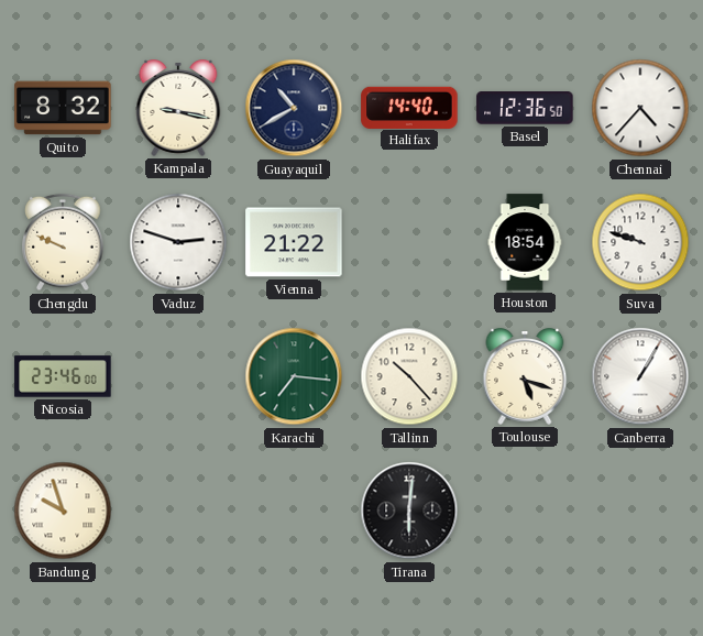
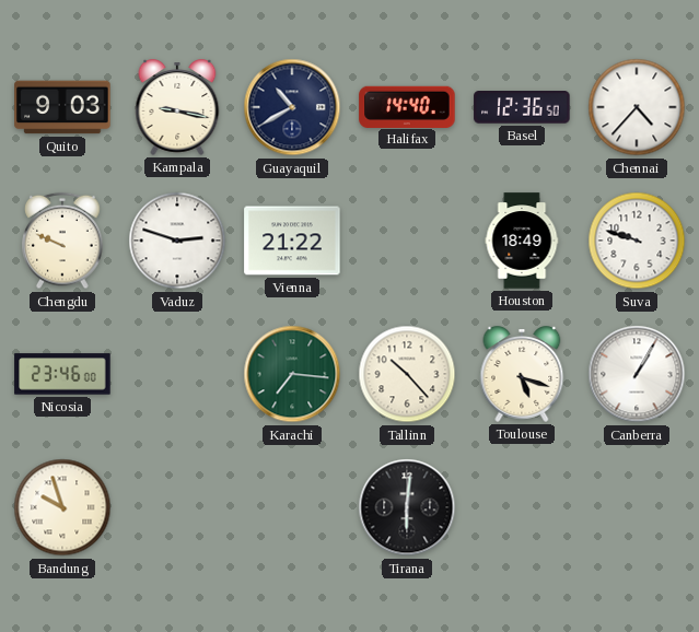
Quito: 8:32 -> 9:03 (62, 107)
Houston: 18:54 -> 18:49 (522, 241)
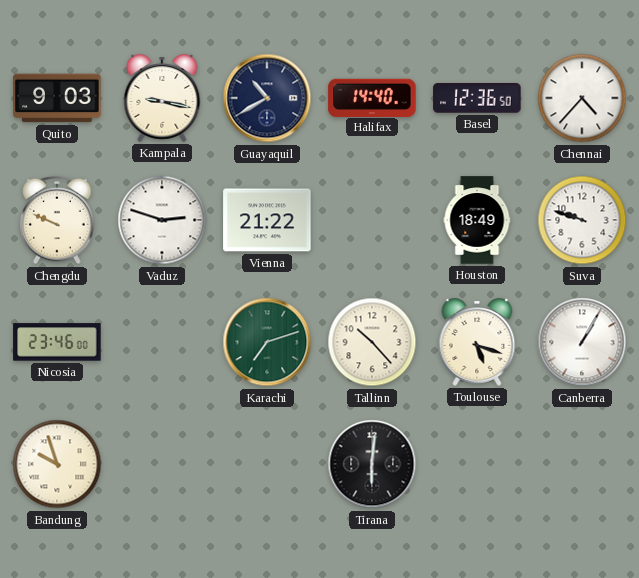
Karachi: 7:16 -> 7:12 (267, 342)
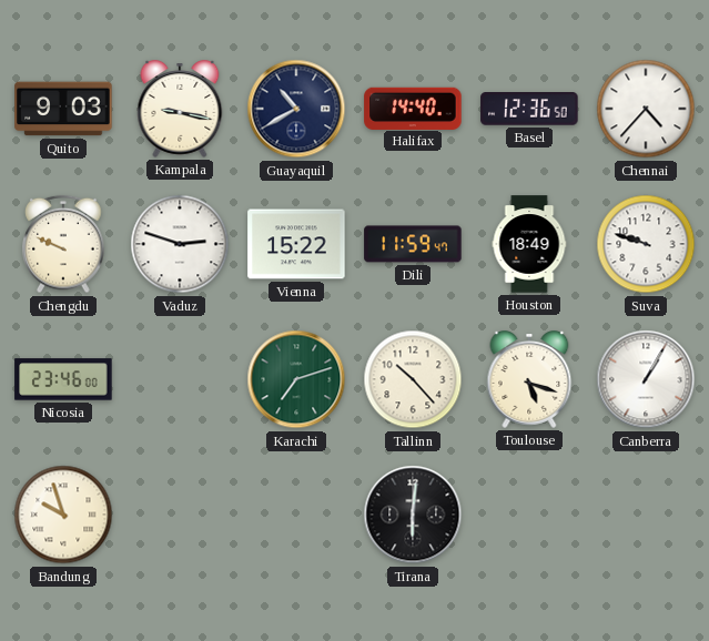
Vienna: 21:22 -> 15:22 (296, 244)
Dili: none -> 11:59 (413, 244)
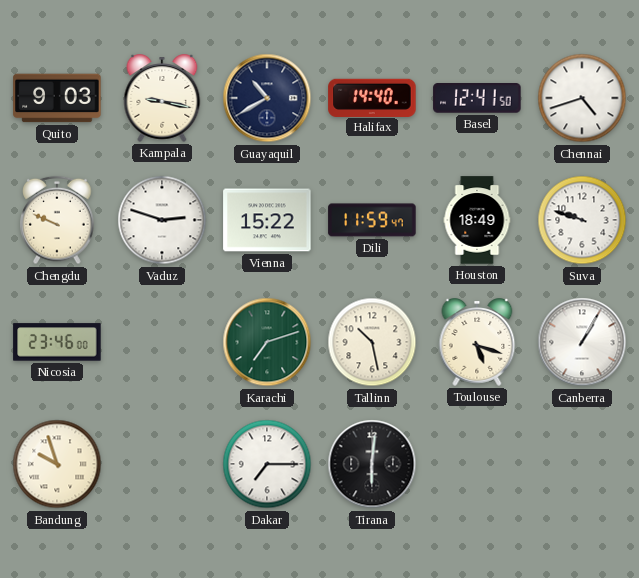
Basel: 12:36 -> 12:41 (477, 99)
Chennai: 4:37 -> 4:42 (582, 98)
Tallinn: 10:23 -> 10:28 (372, 342)
Dakar: none -> 7:15 (267, 464)
